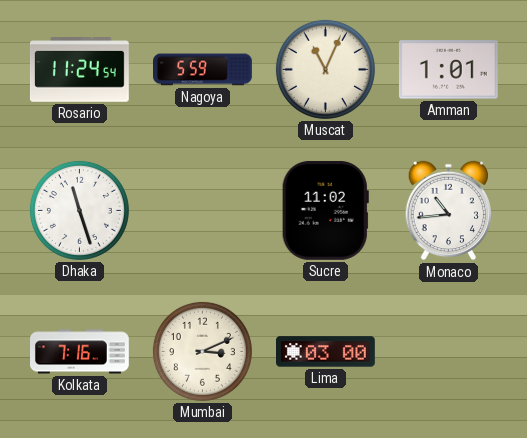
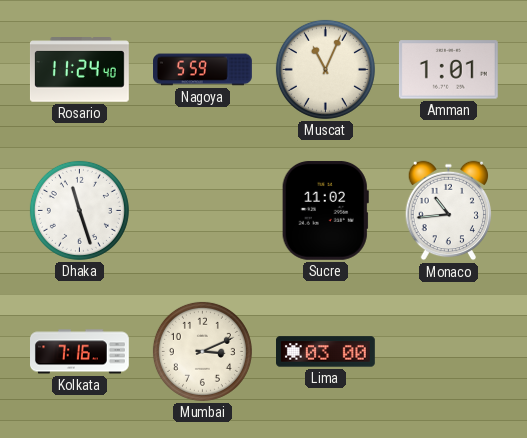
Rosario: 11:24:54 -> 11:24:40 (79, 70)
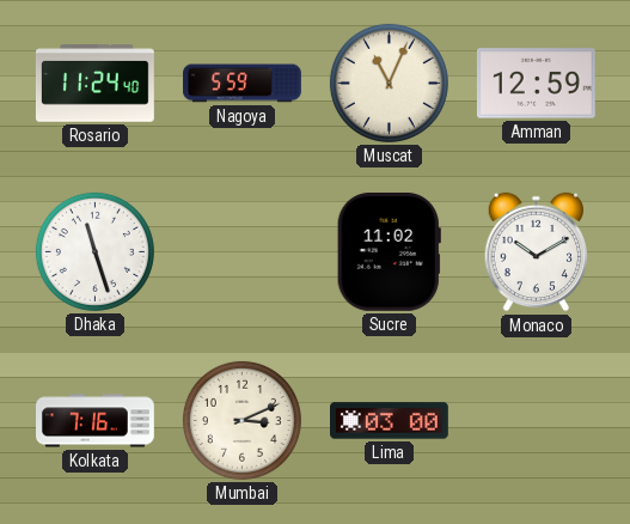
Amman: 1:01 -> 12:59 (536, 84)
Monaco: 10:44 -> 10:10 (537, 252)
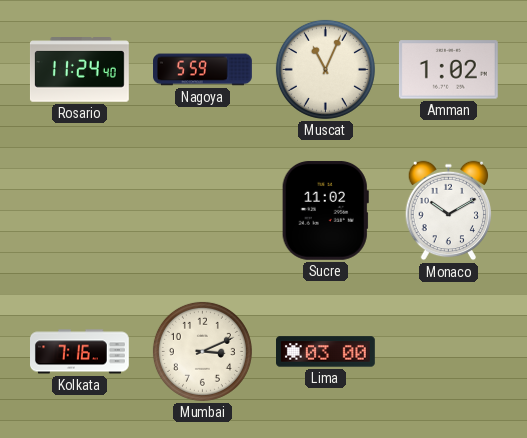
Amman: 12:59 -> 1:02 (448, 70)
Dhaka: 11:27 -> none (94, 251)
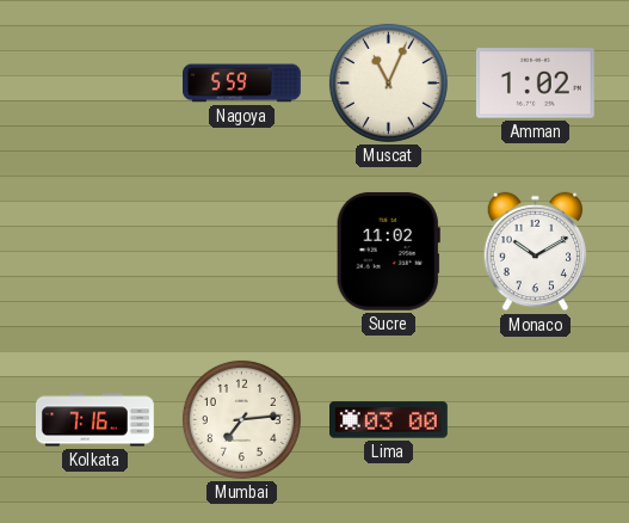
Rosario: 11:24 -> none (79, 70)
Mumbai: 3:11 -> 7:14 (241, 419)
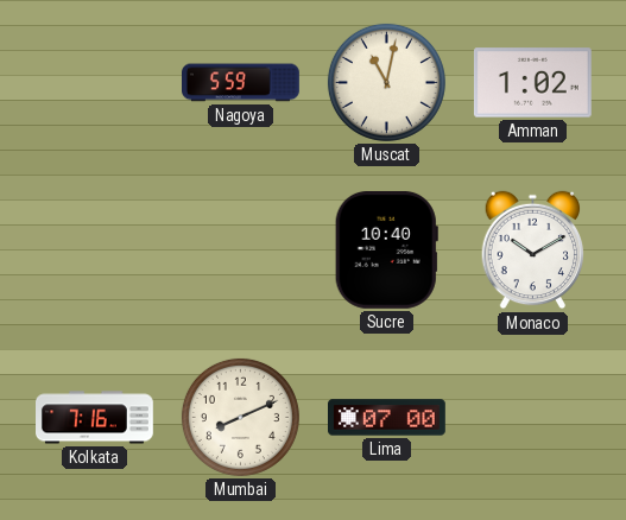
Muscat: 11:04 -> 11:02 (386, 82)
Sucre: 11:02 -> 10:40 (386, 249)
Mumbai: 7:14 -> 8:11 (240, 417)
Lima: 03:00 -> 07:00 (387, 418)
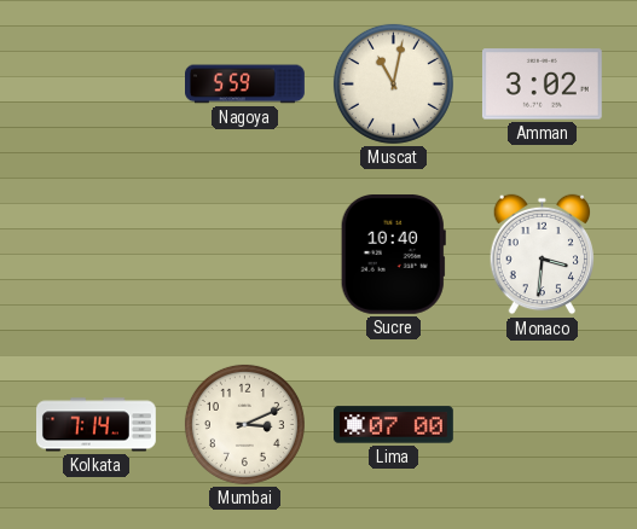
Amman: 1:02 -> 3:02 (542, 85)
Monaco: 10:10 -> 3:31 (543, 255)
Kolkata: 7:16 -> 7:14 (97, 425)
Mumbai: 8:11 -> 3:11 (244, 424)
